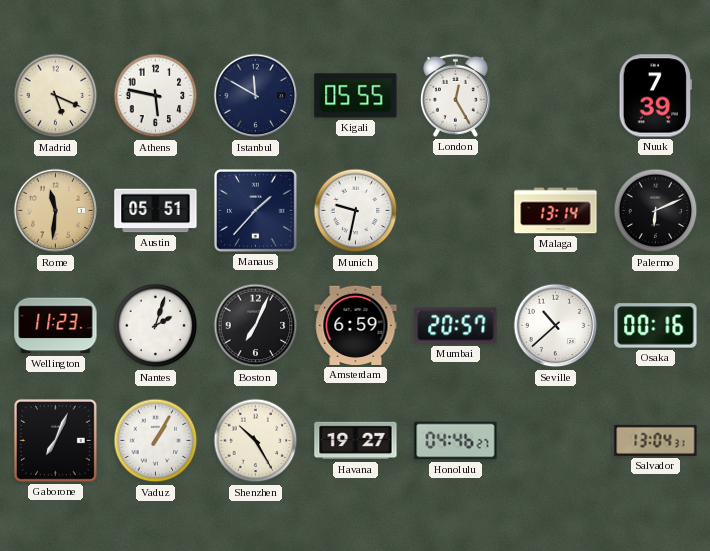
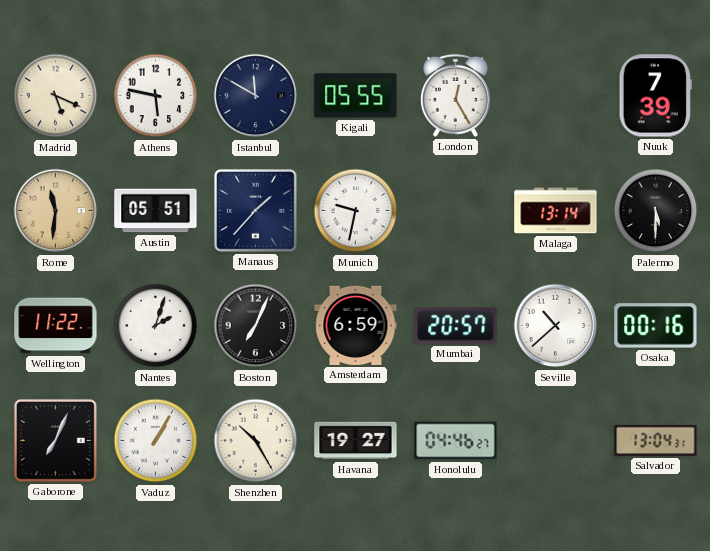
Palermo: 6:11 -> 5:30 (656, 211)
Wellington: 11:23 -> 11:22 (56, 326)
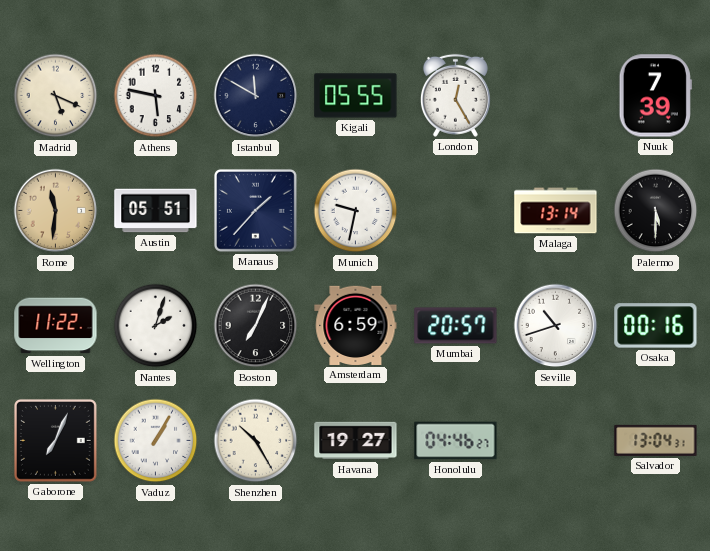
Seville: 10:38 -> 10:42 (556, 326)
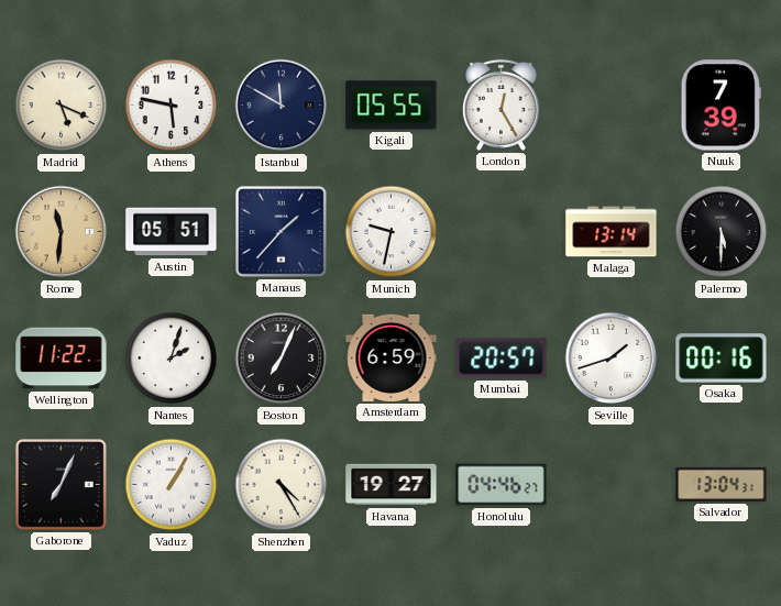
Seville: 10:42 -> 1:42 (612, 359)
Shenzhen: 10:25 -> 4:25 (282, 485)
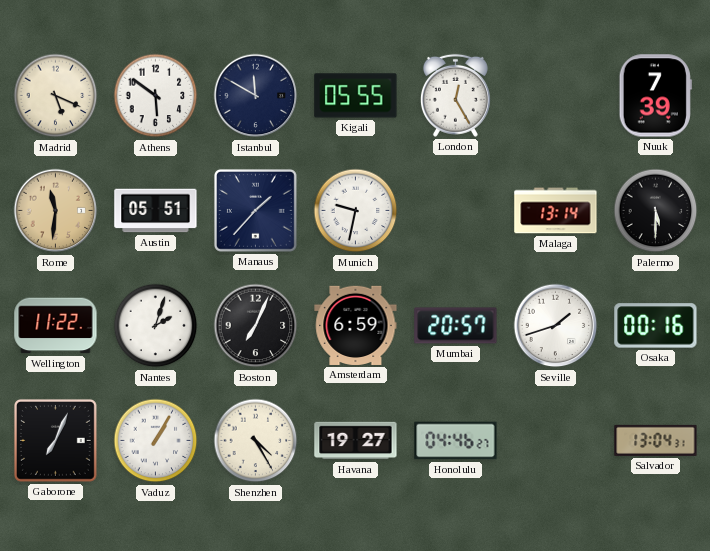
Athens: 5:47 -> 5:51 (156, 96)
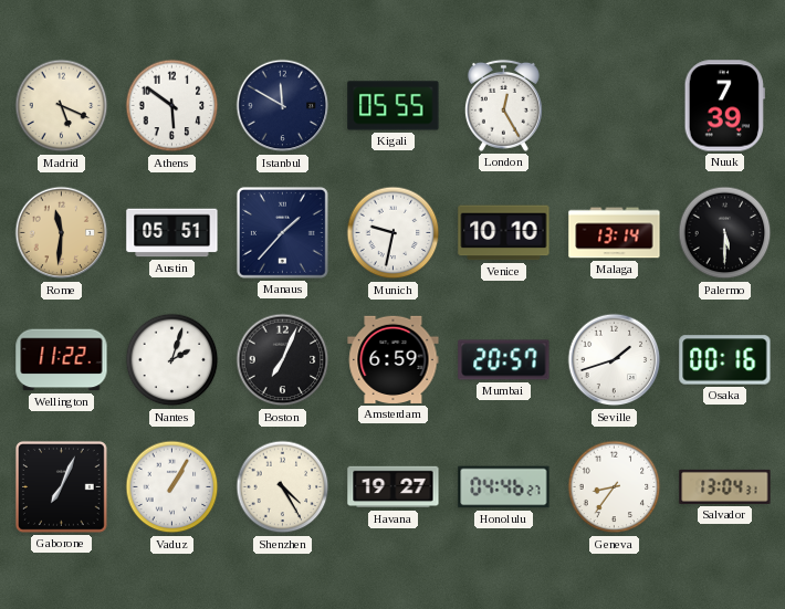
Venice: none -> 10:10 (504, 233)
Geneva: none -> 8:36 (615, 487)
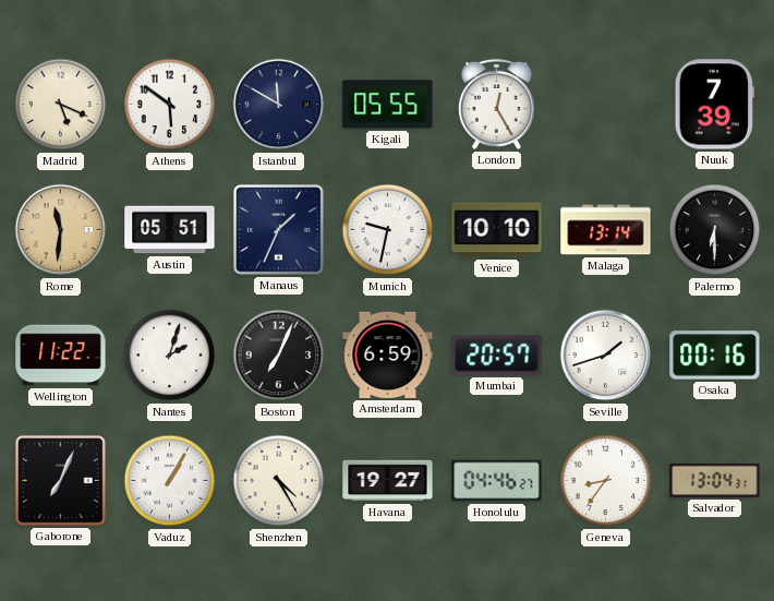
Manaus: 1:37 -> 1:34 (278, 229)
Palermo: 5:30 -> 6:30 (715, 230)
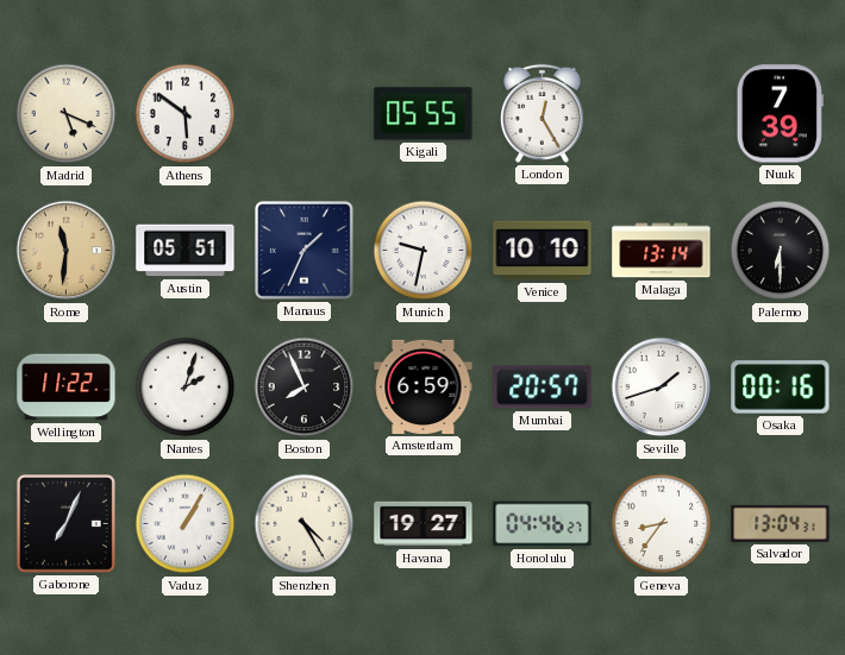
Istanbul: 11:50 -> none (279, 105)
Boston: 7:04 -> 7:56 (305, 388)
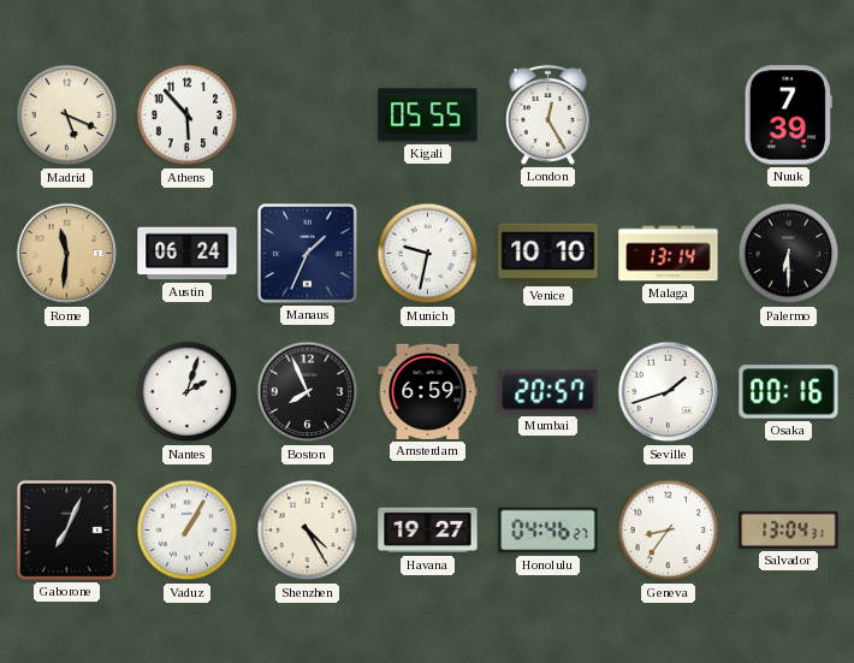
Athens: 5:51 -> 5:53 (188, 116)
Austin: 05:51 -> 06:24 (188, 254)
Wellington: 11:22 -> none (67, 388)
